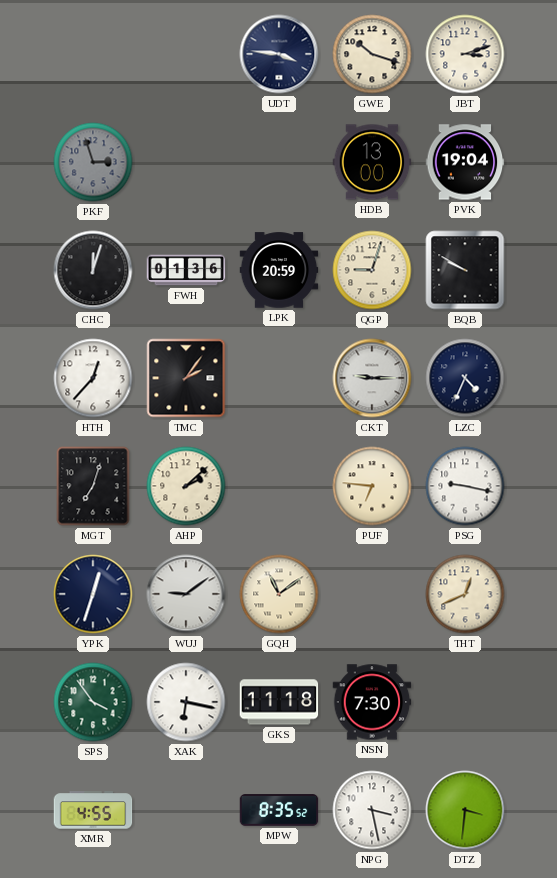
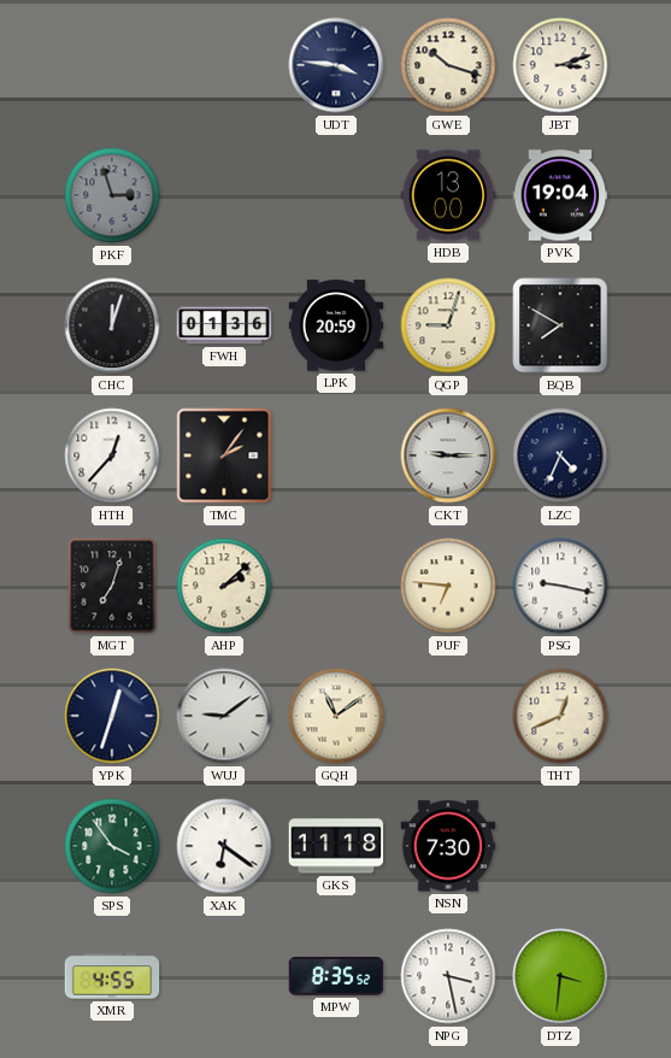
BQB: 9:50 -> 7:50 (560, 325)
XAK: 6:17 -> 6:21 (224, 846)
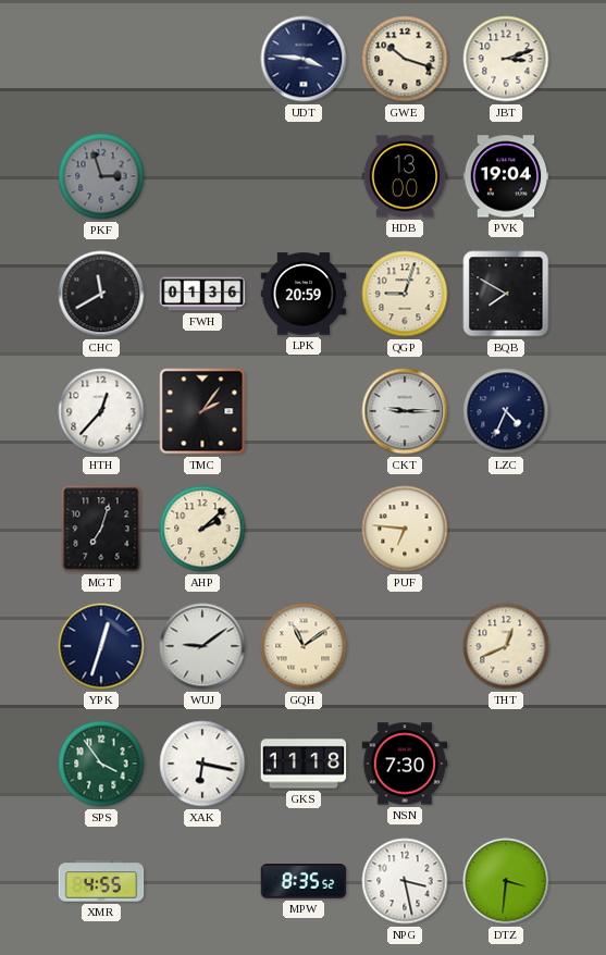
CHC: 12:03 -> 11:40 (101, 294)
PSG: 9:17 -> none (560, 586)
XAK: 6:21 -> 6:17 (202, 764)
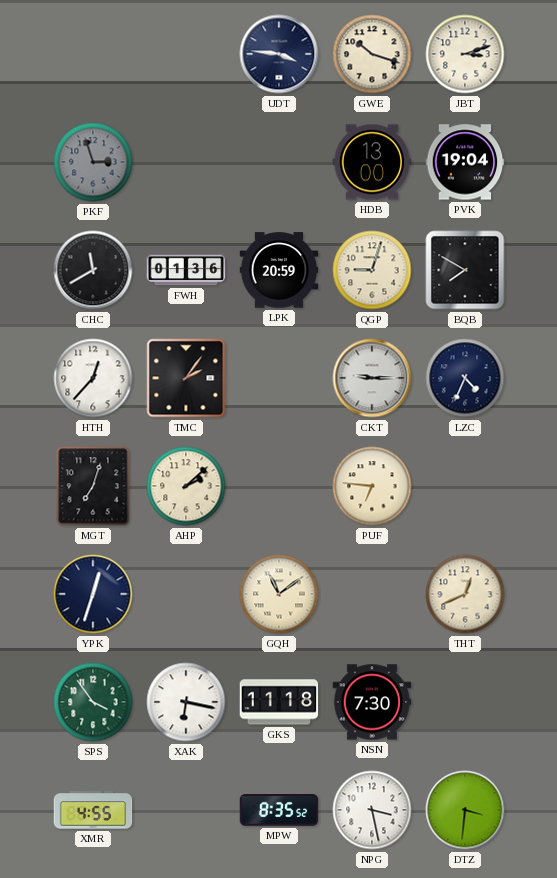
WUJ: 9:09 -> none (202, 646)
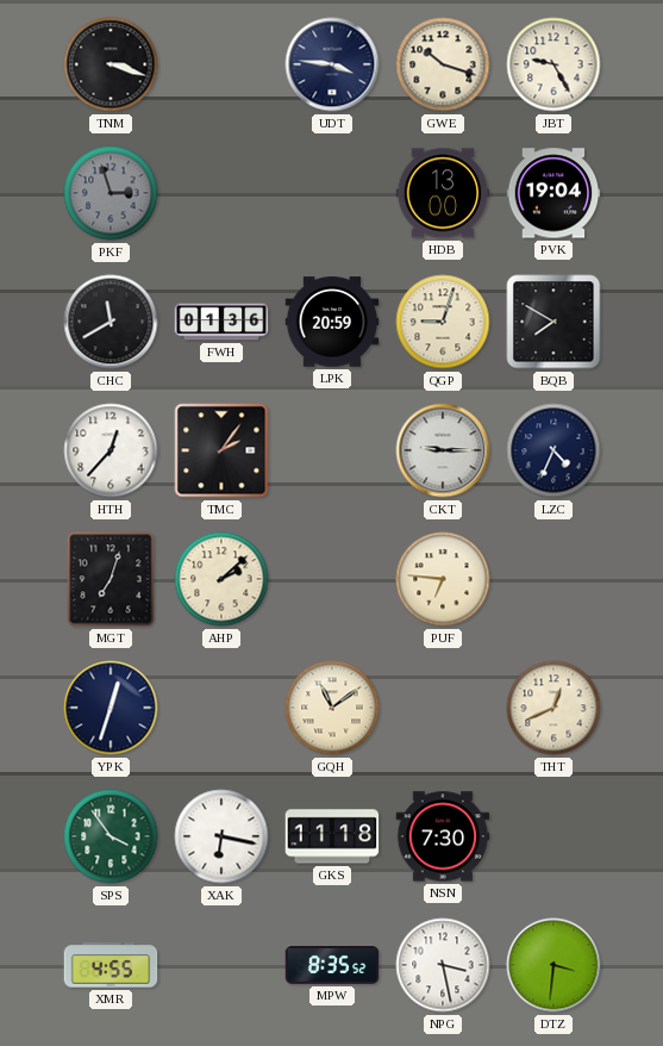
TNM: none -> 3:18 (111, 64)
JBT: 3:12 -> 9:25 (553, 64)
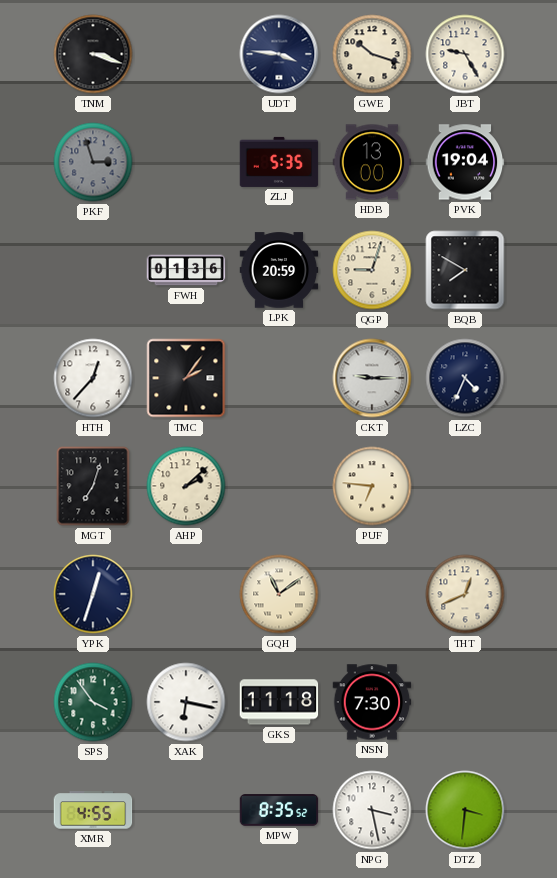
ZLJ: none -> 5:35 (279, 162)
CHC: 11:40 -> none (111, 322)
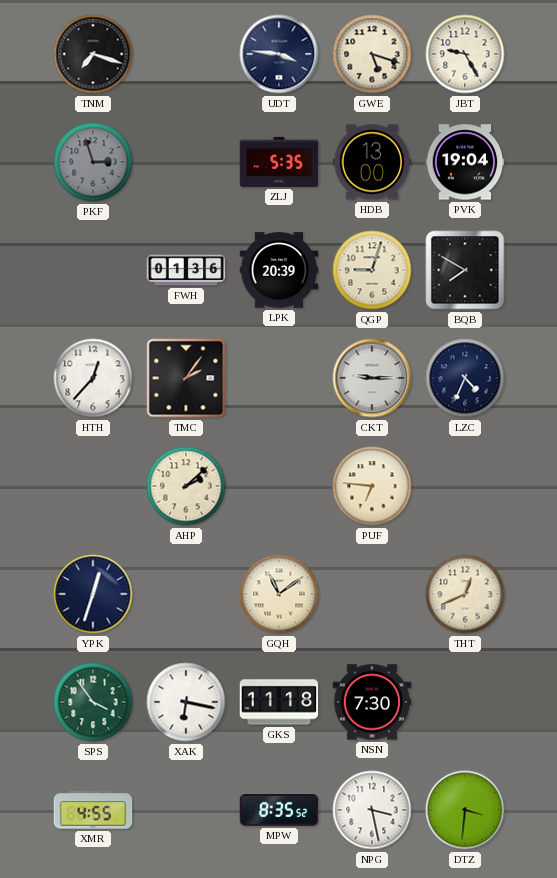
TNM: 3:18 -> 7:18 (93, 54)
GWE: 10:18 -> 5:18 (372, 54)
LPK: 20:59 -> 20:39 (279, 270)
MGT: 7:03 -> none (93, 486)
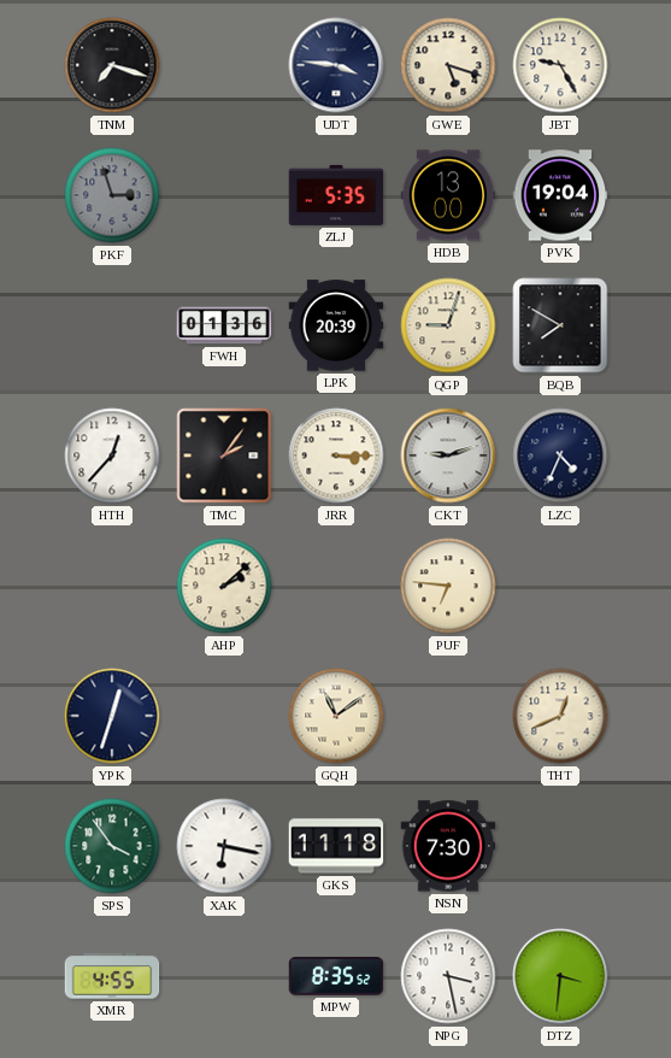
JRR: none -> 3:15 (336, 455)
CKT: 9:15 -> 9:12 (448, 455)
